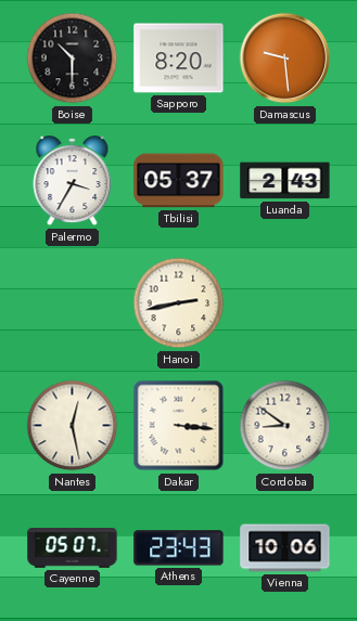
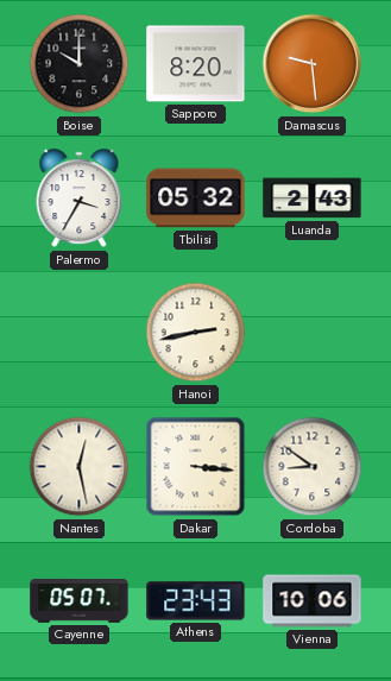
Boise: 10:30 -> 10:00 (80, 64)
Tbilisi: 05:37 -> 05:32 (196, 198)
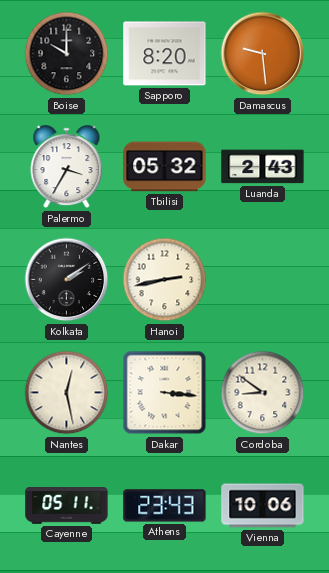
Kolkata: none -> 2:09 (67, 280)
Cayenne: 05:07 -> 05:11 (67, 506)
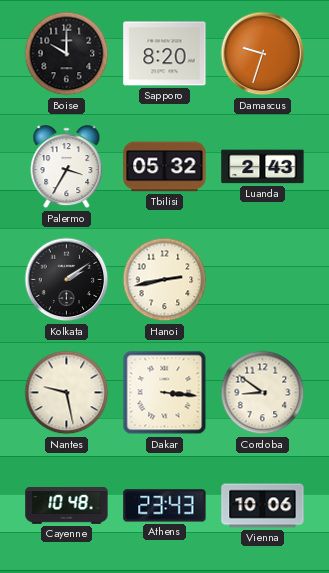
Damascus: 9:29 -> 9:33 (263, 54)
Nantes: 12:28 -> 9:28 (67, 393)
Cayenne: 05:11 -> 10:48 (67, 506)
